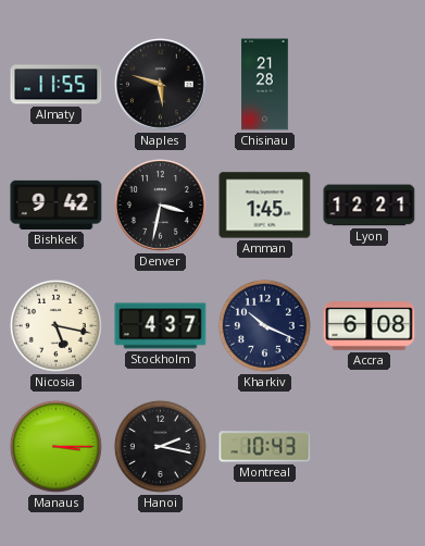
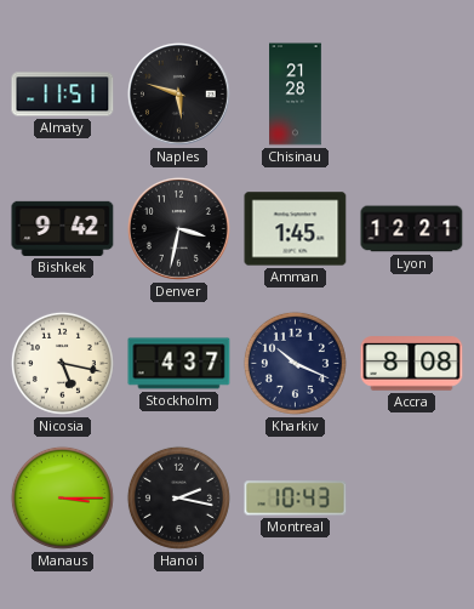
Almaty: 11:55 -> 11:51 (63, 95)
Accra: 6:08 -> 8:08 (412, 364)
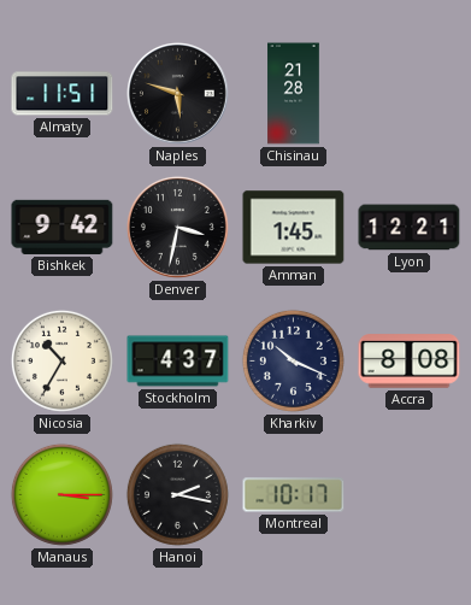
Nicosia: 5:17 -> 10:35 (61, 360)
Montreal: 10:43 -> 10:17 (294, 495)
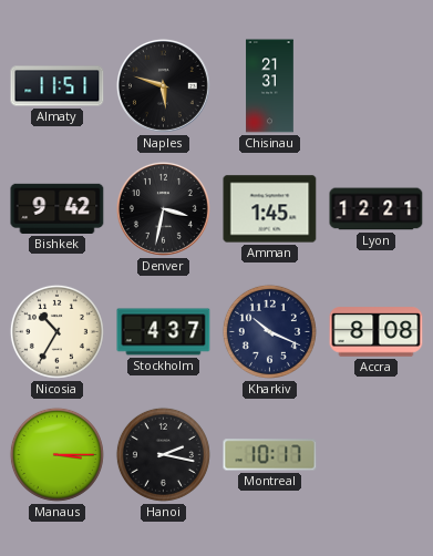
Chisinau: 21:28 -> 21:31 (270, 86)
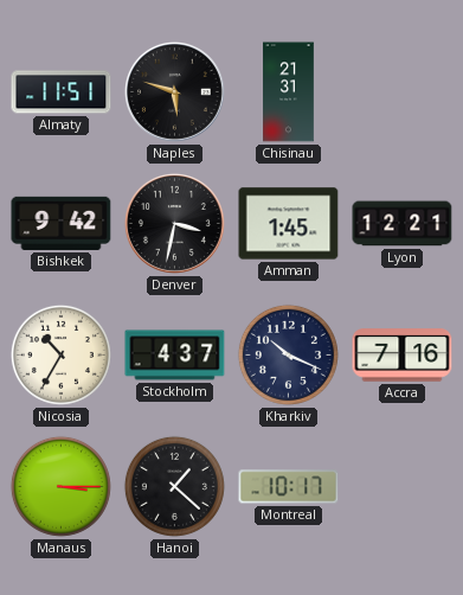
Accra: 8:08 -> 7:16 (403, 356)
Hanoi: 2:17 -> 1:22 (174, 486)
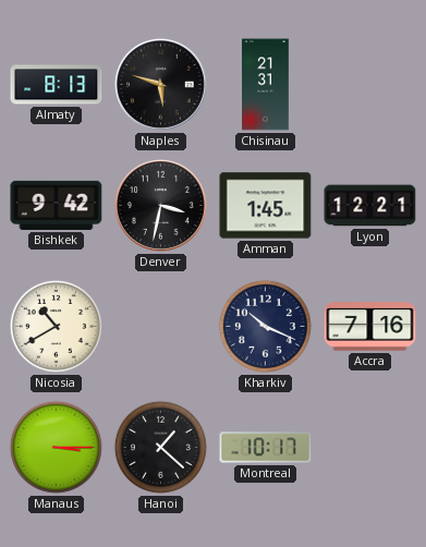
Almaty: 11:51 -> 8:13 (57, 85)
Nicosia: 10:35 -> 10:40 (56, 326)
Stockholm: 4:37 -> none (175, 356)
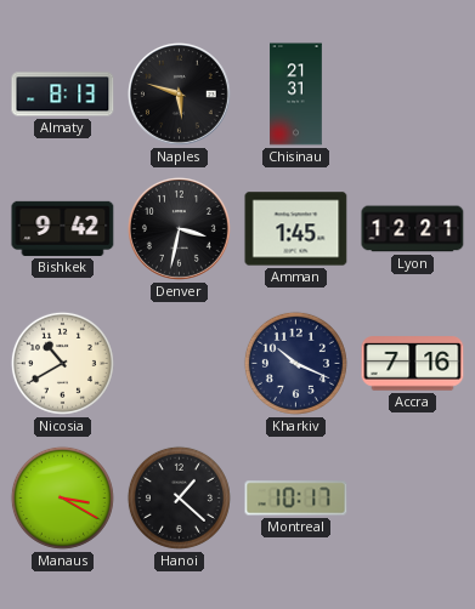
Manaus: 3:15 -> 3:20 (62, 497)
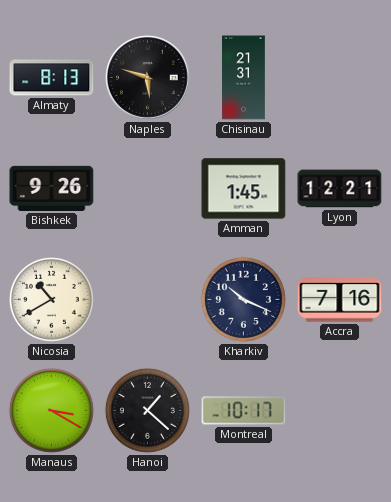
Bishkek: 9:42 -> 9:26 (52, 188)
Denver: 3:32 -> none (179, 228)
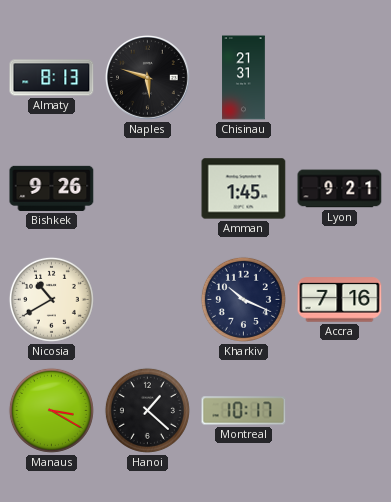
Lyon: 12:21 -> 9:21 (340, 189)
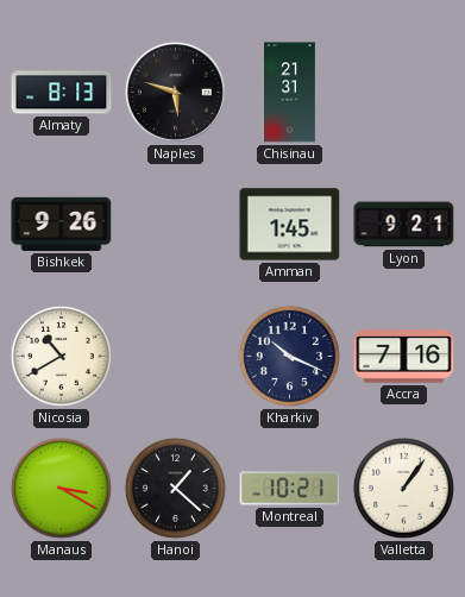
Montreal: 10:17 -> 10:21 (290, 489)
Valletta: none -> 1:06 (403, 488)
